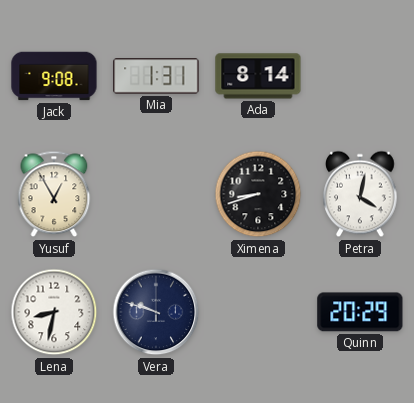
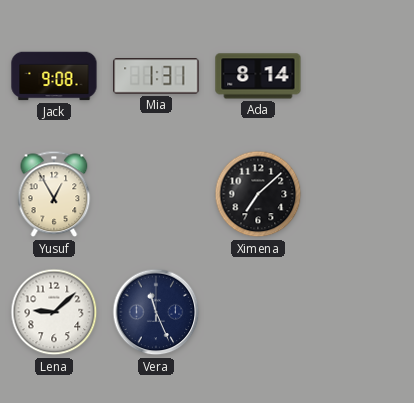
Ximena: 8:42 -> 7:08 (258, 194)
Petra: 4:02 -> none (361, 194)
Lena: 8:32 -> 9:08 (54, 312)
Vera: 9:48 -> 11:26 (156, 312)
Quinn: 20:29 -> none (360, 312)
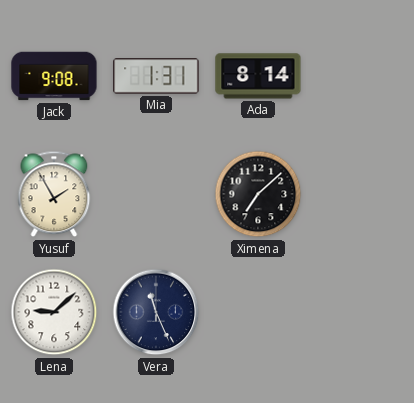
Yusuf: 12:55 -> 1:55 (54, 194)
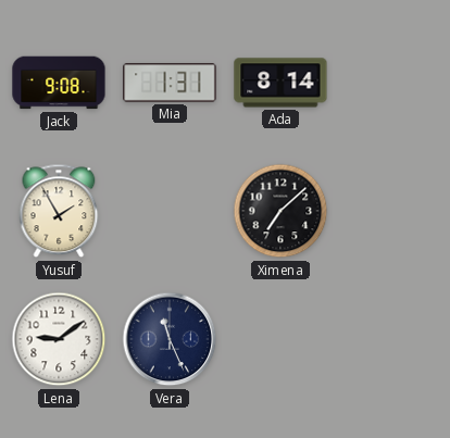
Lena: 9:08 -> 9:09 (59, 339)
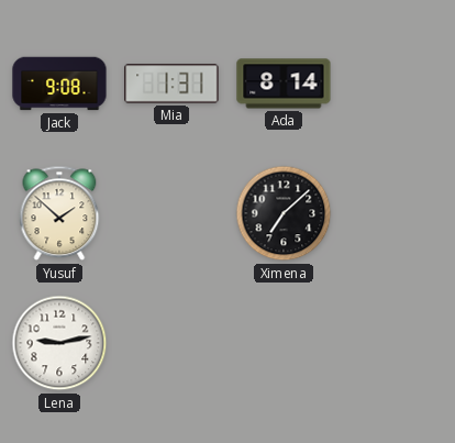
Yusuf: 1:55 -> 1:52 (59, 213)
Lena: 9:09 -> 9:13 (59, 343)
Vera: 11:26 -> none (170, 339)
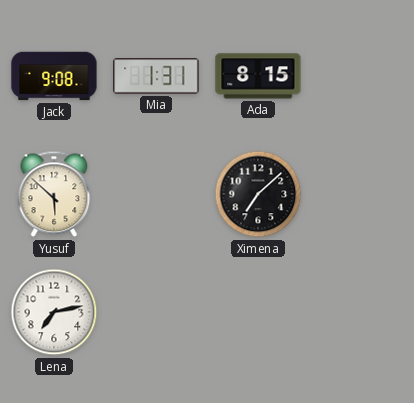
Ada: 8:14 -> 8:15 (258, 76)
Yusuf: 1:52 -> 5:52 (54, 194)
Lena: 9:13 -> 7:13 (54, 312)
